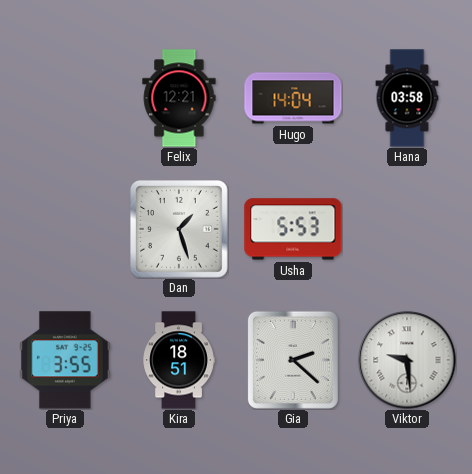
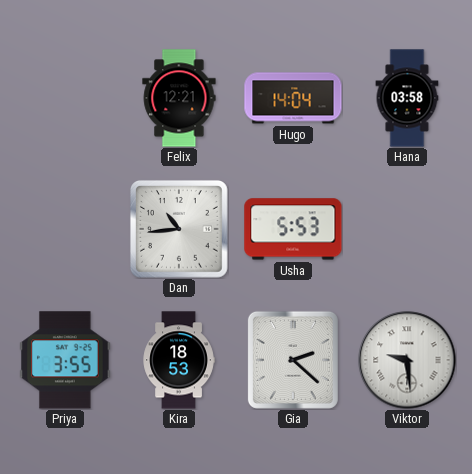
Dan: 1:27 -> 10:44 (179, 229)
Kira: 18:51 -> 18:53 (179, 360)
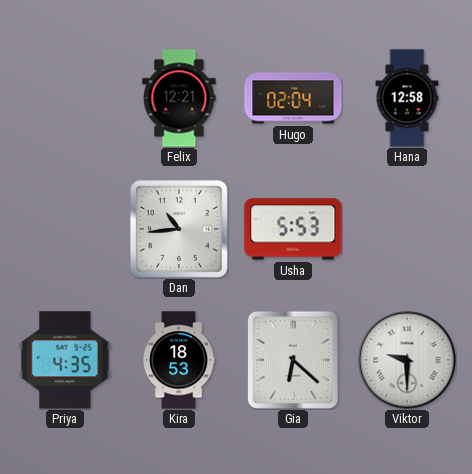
Hugo: 14:04 -> 02:04 (293, 98)
Hana: 03:58 -> 12:58 (407, 98)
Priya: 3:55 -> 4:35 (65, 360)
Gia: 2:22 -> 6:22 (293, 360)
Viktor: 9:29 -> 9:30 (407, 360)
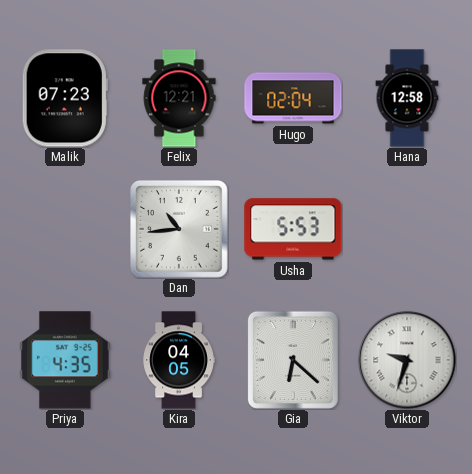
Malik: none -> 07:23 (65, 98)
Kira: 18:53 -> 04:05 (179, 360)
Viktor: 9:30 -> 9:33 (407, 360)
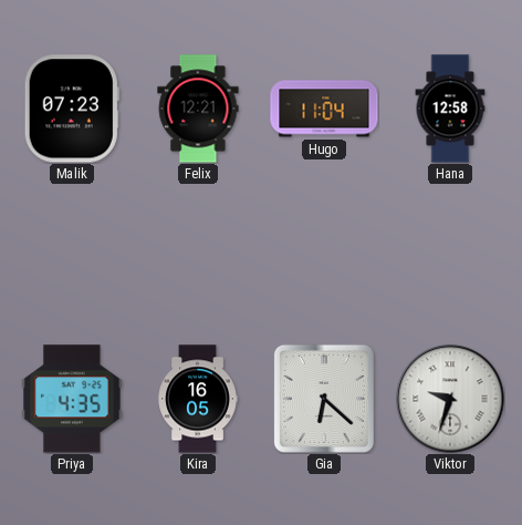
Hugo: 02:04 -> 11:04 (324, 109)
Dan: 10:44 -> none (179, 229)
Usha: 5:53 -> none (293, 229)
Kira: 04:05 -> 16:05 (198, 399)
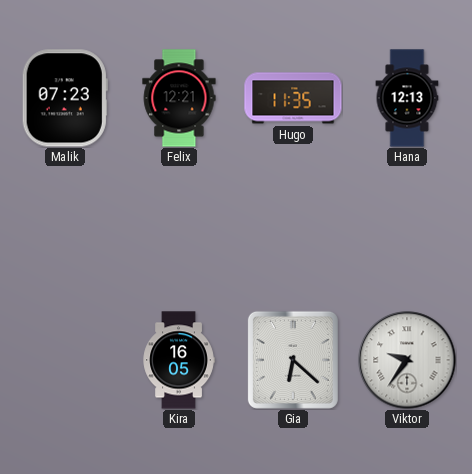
Hugo: 11:04 -> 11:35 (293, 98)
Hana: 12:58 -> 12:13 (407, 98)
Priya: 4:35 -> none (72, 399)
Viktor: 9:33 -> 9:36 (407, 360)
